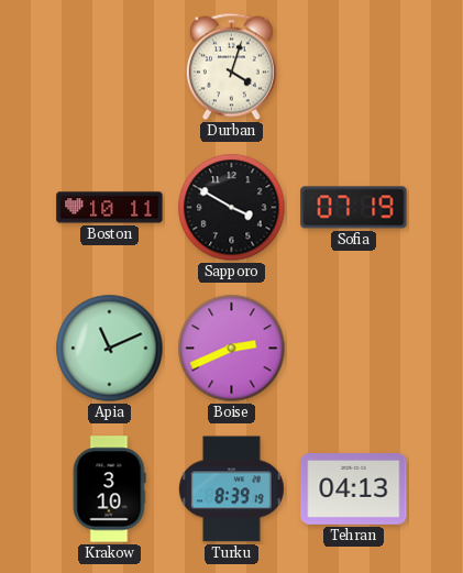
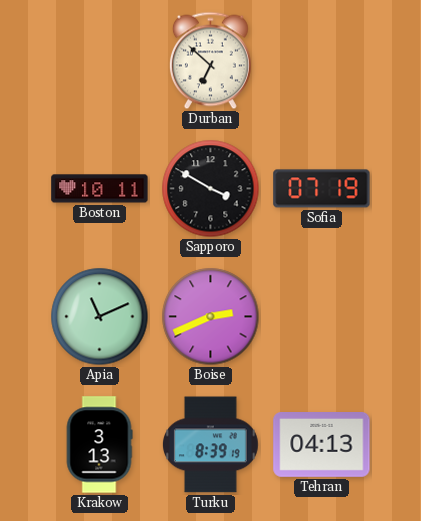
Durban: 4:03 -> 6:52 (210, 61)
Krakow: 3:10 -> 3:13 (99, 445)
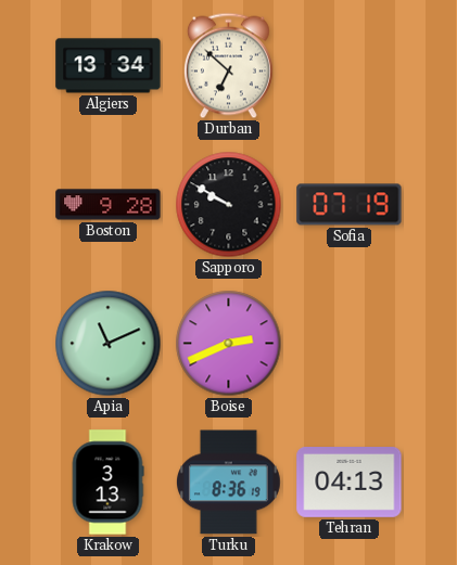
Algiers: none -> 13:34 (109, 66)
Boston: 10:11 -> 9:28 (109, 205)
Sapporo: 3:50 -> 9:50 (229, 205)
Turku: 8:39 -> 8:36 (228, 483)
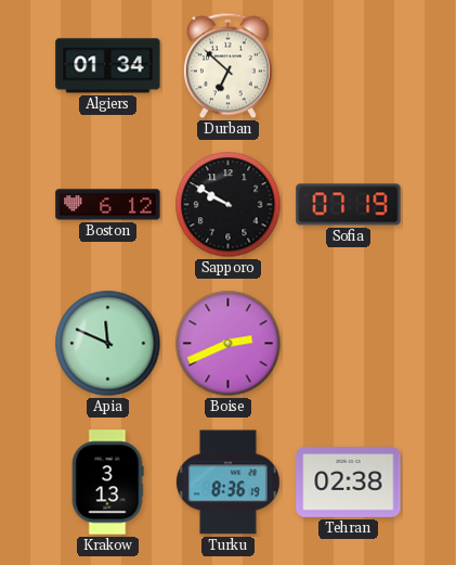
Algiers: 13:34 -> 01:34 (108, 66)
Boston: 9:28 -> 6:12 (108, 205)
Apia: 11:11 -> 11:49 (108, 344)
Tehran: 04:13 -> 02:38 (349, 483)
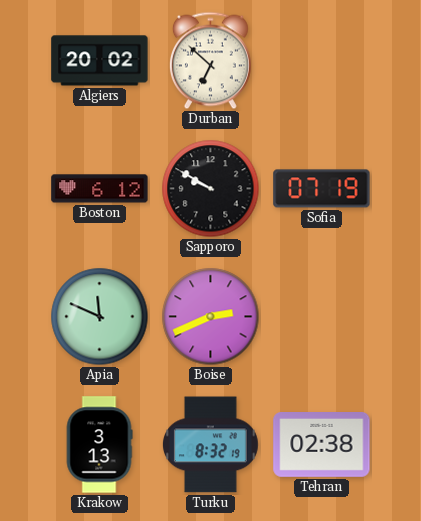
Algiers: 01:34 -> 20:02 (100, 61)
Turku: 8:36 -> 8:32 (210, 445)
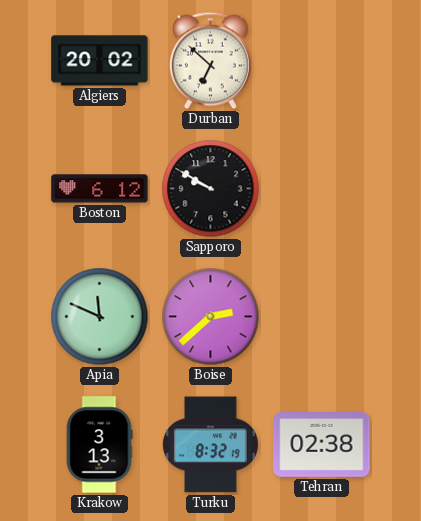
Sofia: 07:19 -> none (322, 189)
Boise: 2:41 -> 2:38 (211, 317)
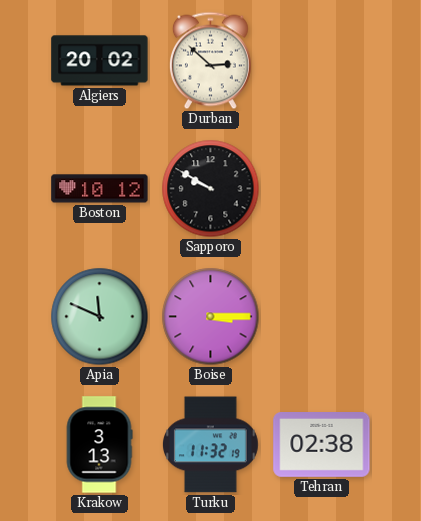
Durban: 6:52 -> 2:52 (210, 61)
Boston: 6:12 -> 10:12 (100, 189)
Boise: 2:38 -> 3:15 (211, 317)
Turku: 8:32 -> 11:32 (210, 445)
